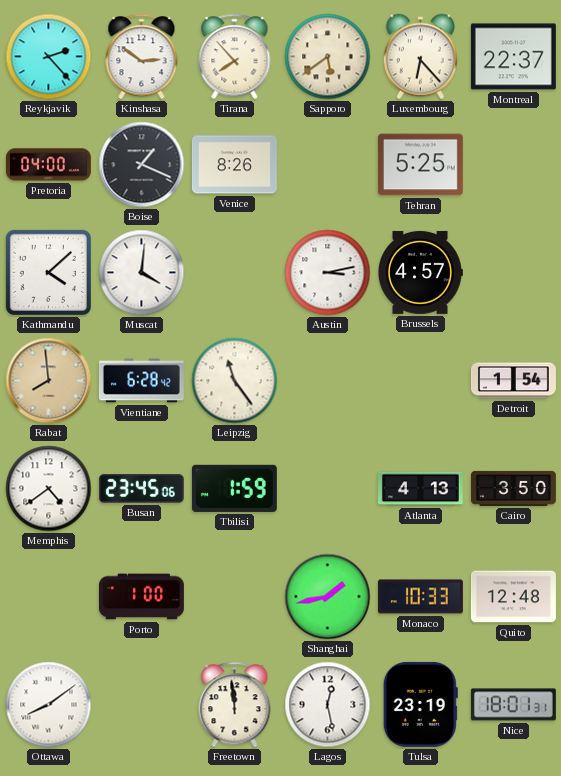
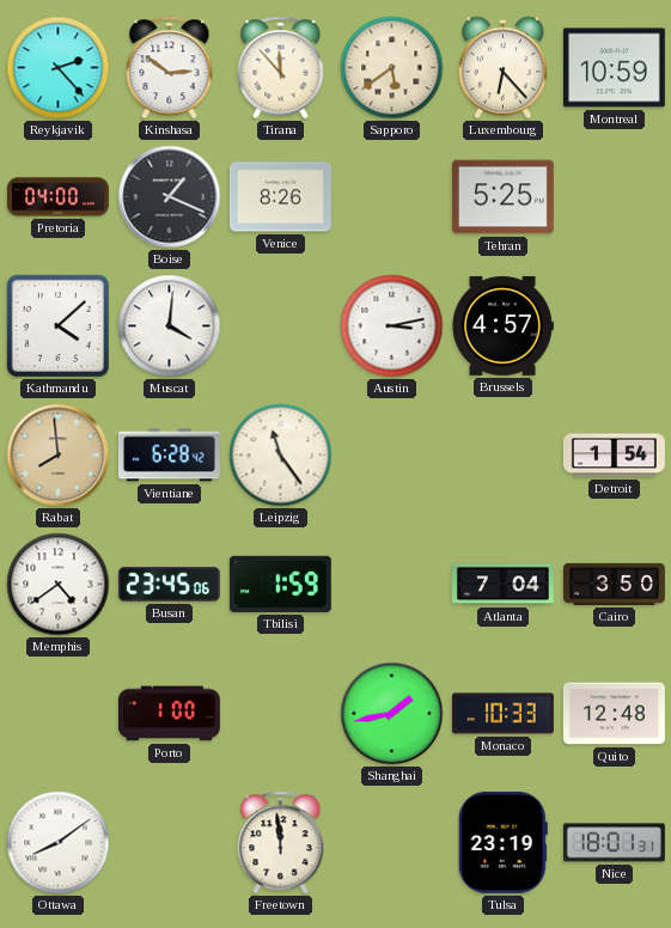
Tirana: 7:53 -> 11:53 (281, 68)
Montreal: 22:37 -> 10:59 (614, 68)
Atlanta: 4:13 -> 7:04 (502, 585)
Lagos: 12:28 -> none (328, 705)
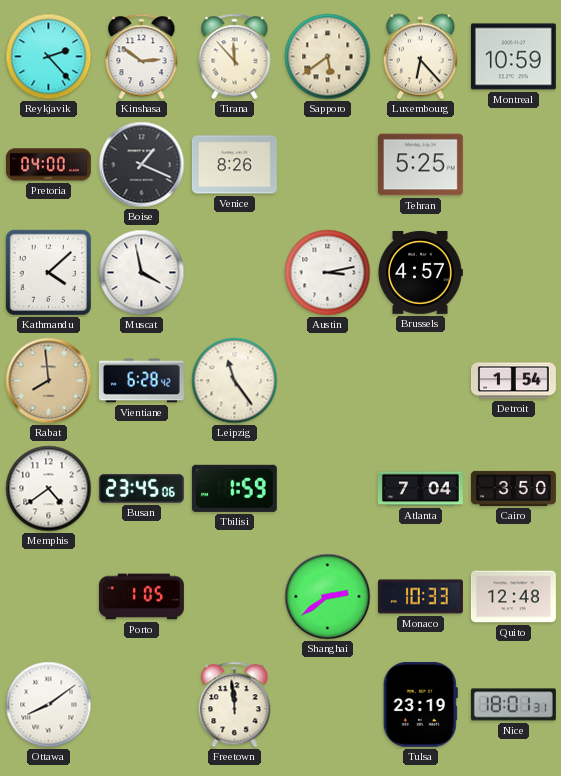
Muscat: 4:01 -> 3:58 (142, 273)
Porto: 1:00 -> 1:05 (141, 597)
Shanghai: 1:43 -> 2:39 (328, 597)
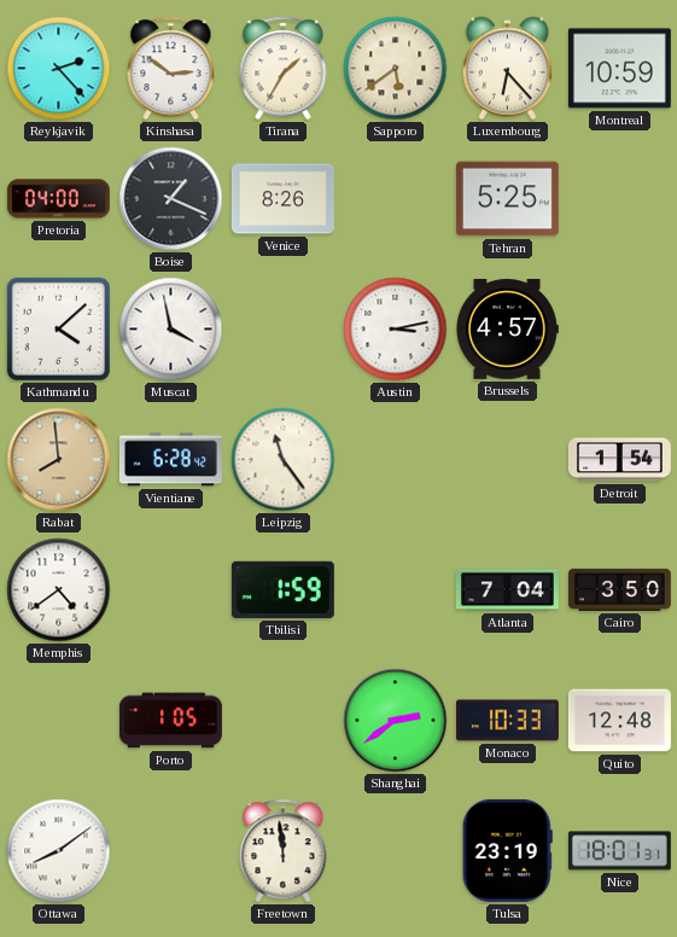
Tirana: 11:53 -> 1:35 (284, 69)
Busan: 23:45 -> none (141, 488)
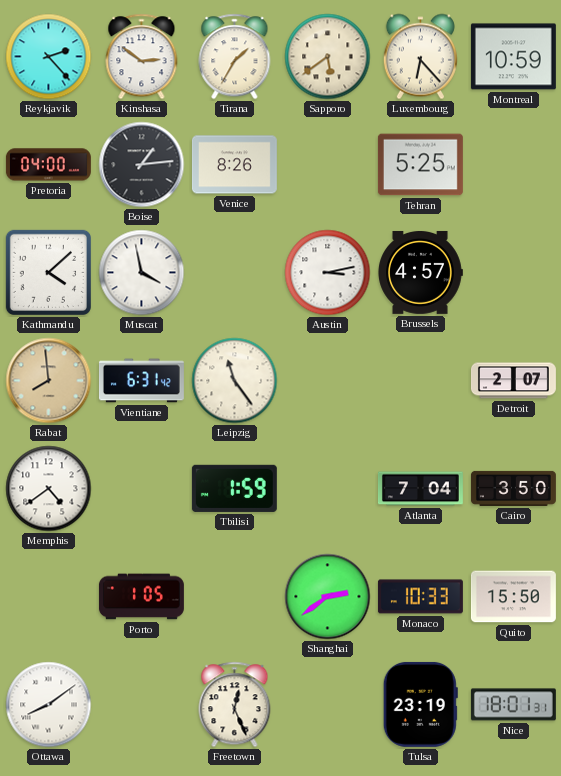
Boise: 1:19 -> 1:14 (142, 165)
Vientiane: 6:28 -> 6:31 (141, 381)
Detroit: 1:54 -> 2:07 (513, 381)
Quito: 12:48 -> 15:50 (513, 597)
Freetown: 11:59 -> 12:26 (235, 705)
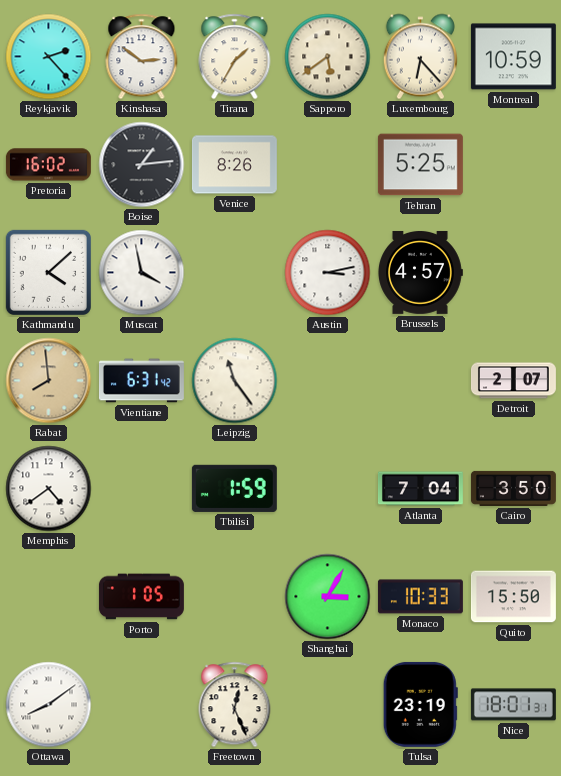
Pretoria: 04:00 -> 16:02 (48, 165)
Shanghai: 2:39 -> 3:05 (328, 597)
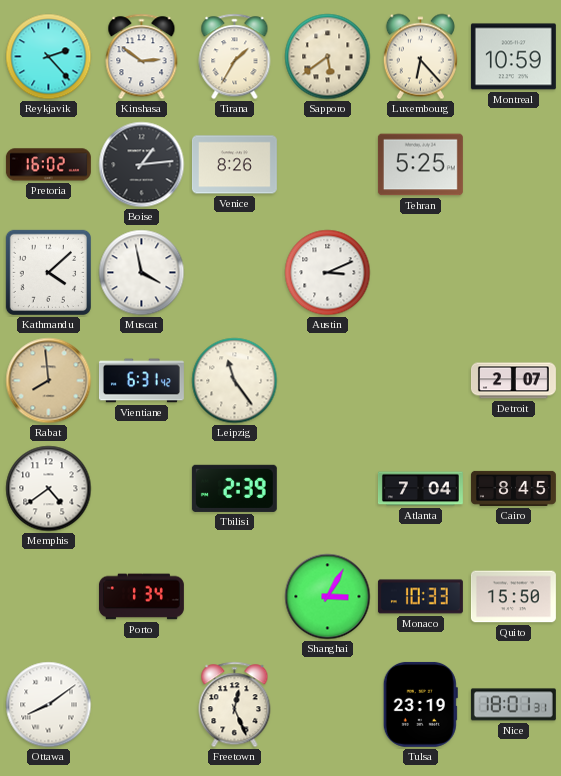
Austin: 3:13 -> 3:11 (328, 273)
Brussels: 4:57 -> none (420, 272)
Tbilisi: 1:59 -> 2:39 (234, 488)
Cairo: 3:50 -> 8:45 (513, 488)
Porto: 1:05 -> 1:34 (141, 597)
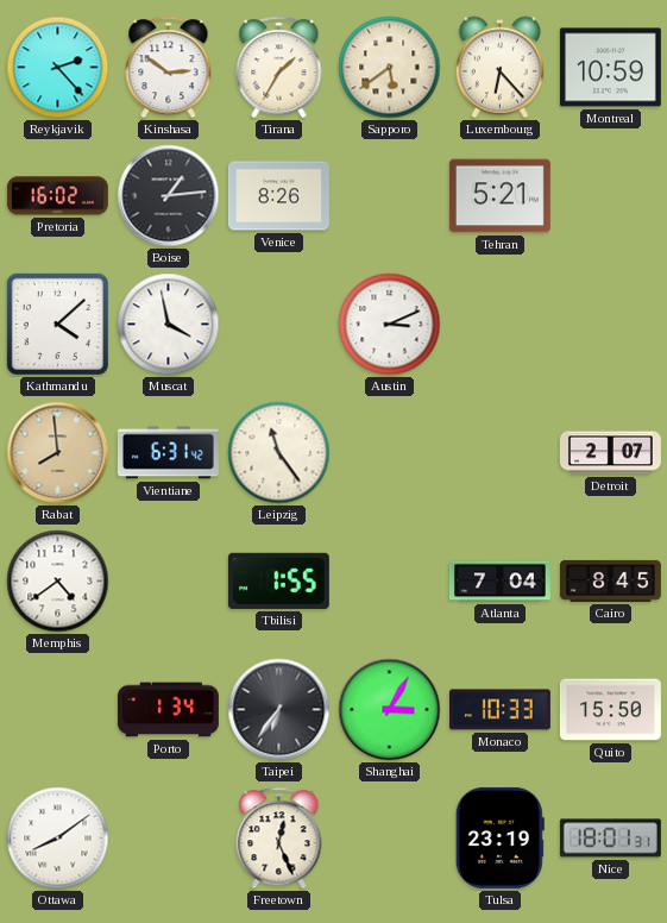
Tehran: 5:25 -> 5:21 (499, 196)
Tbilisi: 2:39 -> 1:55 (278, 580)
Taipei: none -> 6:36 (279, 710)
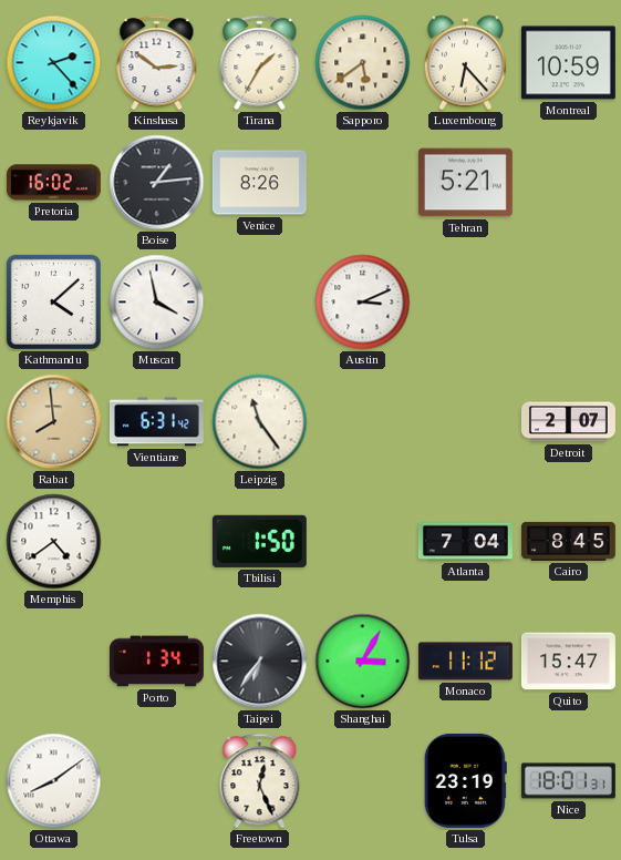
Tbilisi: 1:55 -> 1:50 (259, 541)
Monaco: 10:33 -> 11:12 (465, 662)
Quito: 15:50 -> 15:47 (568, 662)
